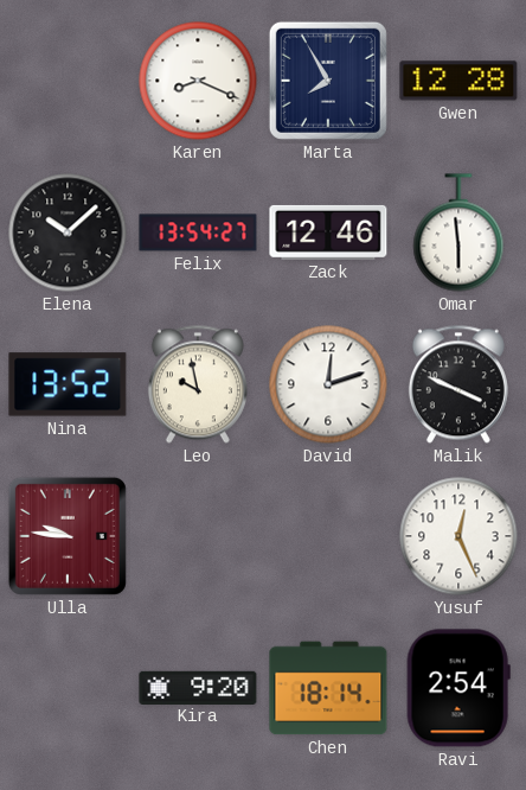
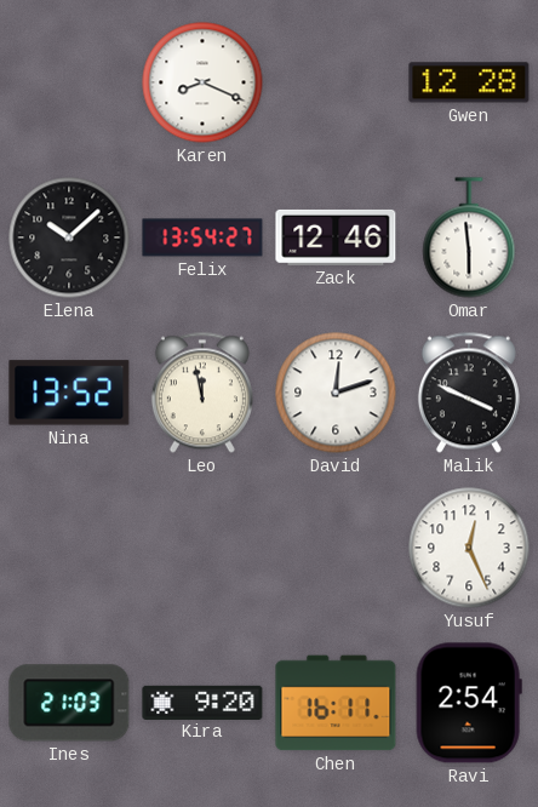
Marta: 7:55 -> none (328, 81)
Leo: 9:58 -> 11:58 (202, 393)
Ulla: 9:46 -> none (68, 536)
Ines: none -> 21:03 (69, 703)
Chen: 18:14 -> 16:11 (336, 703)
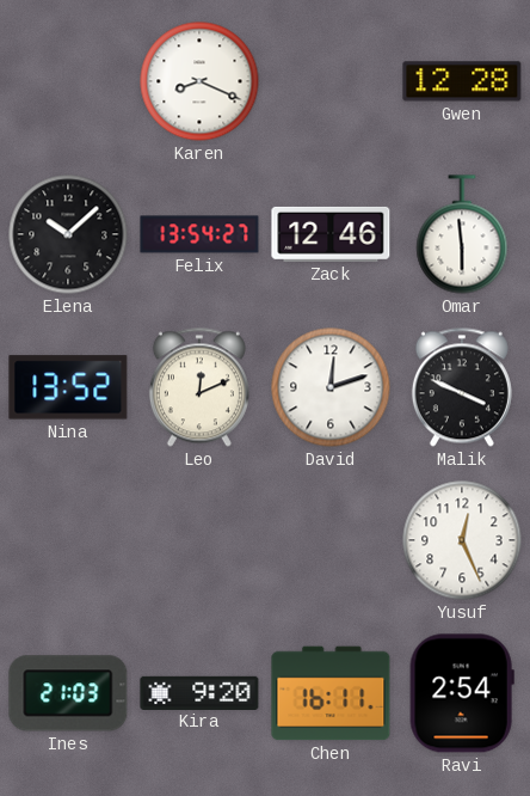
Leo: 11:58 -> 12:11 (199, 387)
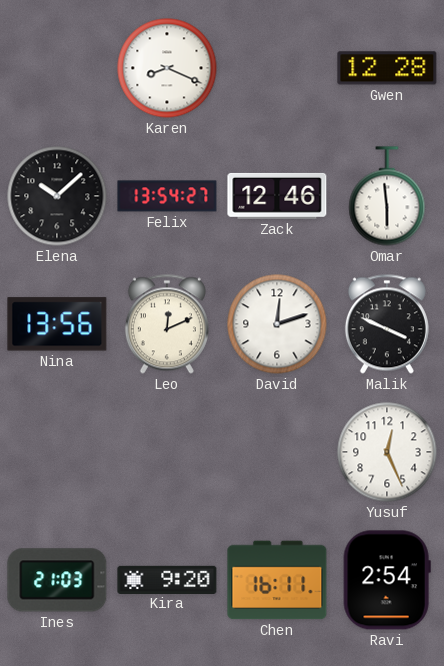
Nina: 13:52 -> 13:56 (57, 324)
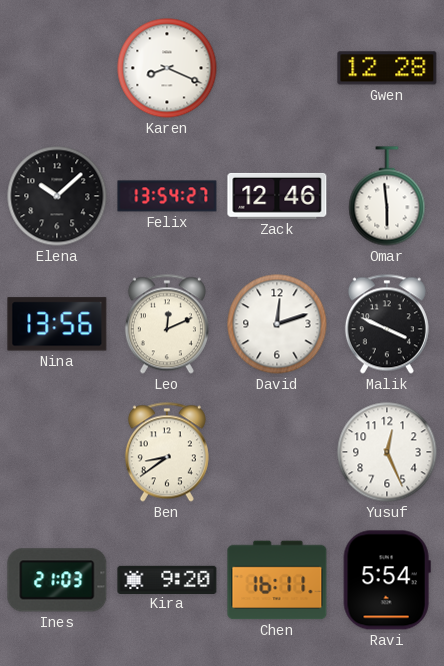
Ben: none -> 8:39 (167, 452)
Ravi: 2:54 -> 5:54 (387, 580)
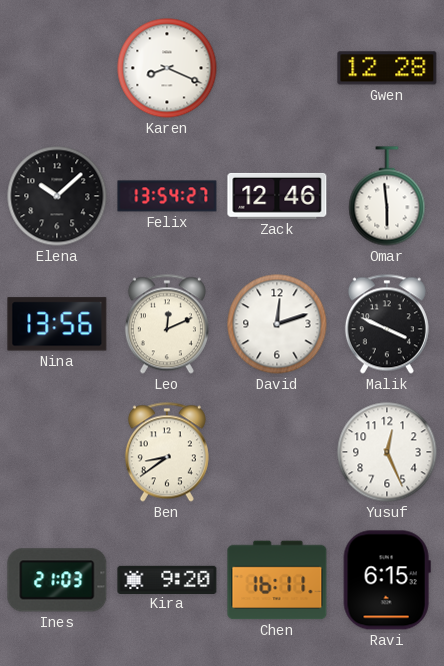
Ravi: 5:54 -> 6:15 (387, 580)
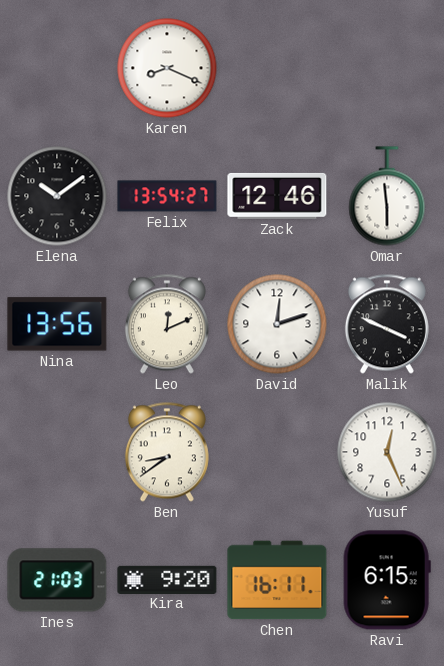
Gwen: 12:28 -> none (387, 68)
Elena: 10:08 -> 10:09 (57, 196)
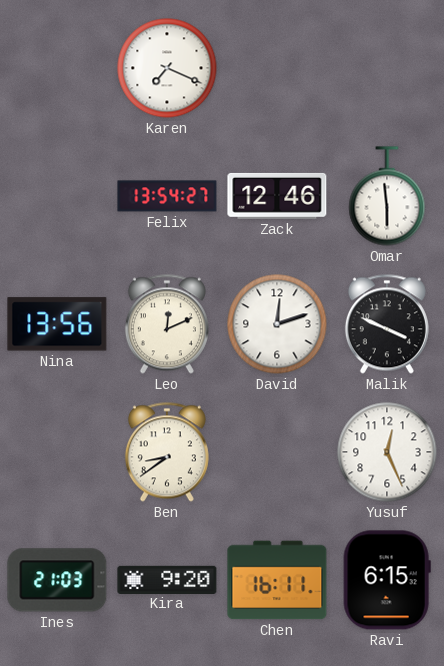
Karen: 8:19 -> 7:19 (167, 68)
Elena: 10:09 -> none (57, 196)
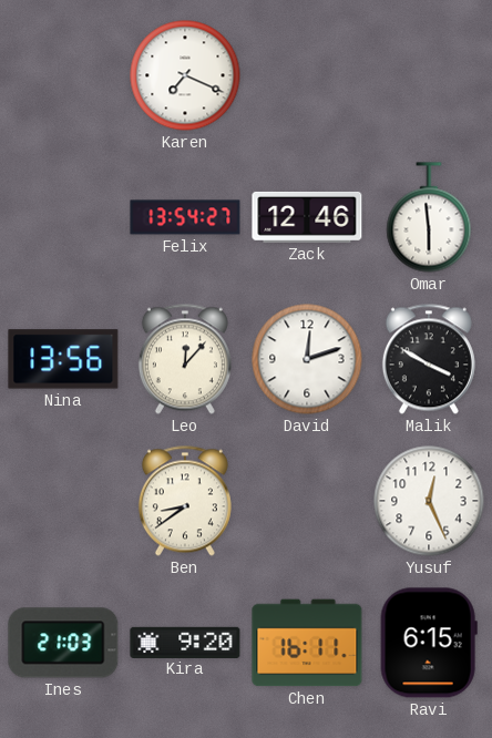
Leo: 12:11 -> 12:07 (185, 359)
Malik: 3:49 -> 3:50 (429, 359)
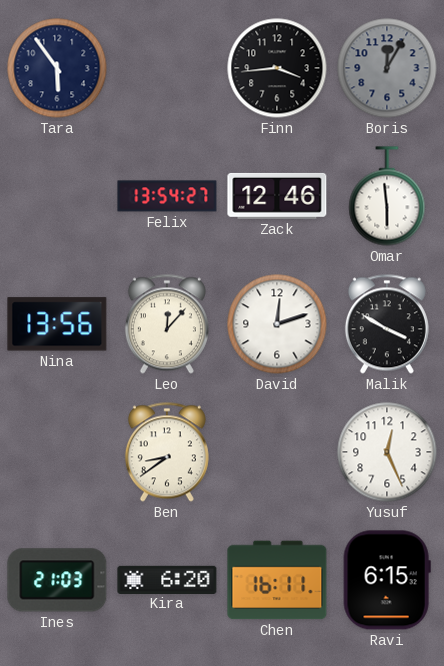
Tara: none -> 5:54 (57, 68)
Karen: 7:19 -> none (185, 75)
Finn: none -> 3:44 (277, 68)
Boris: none -> 12:05 (387, 68)
Kira: 9:20 -> 6:20 (167, 579)
